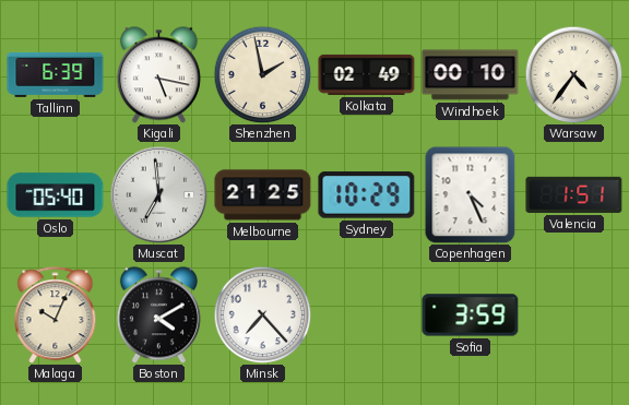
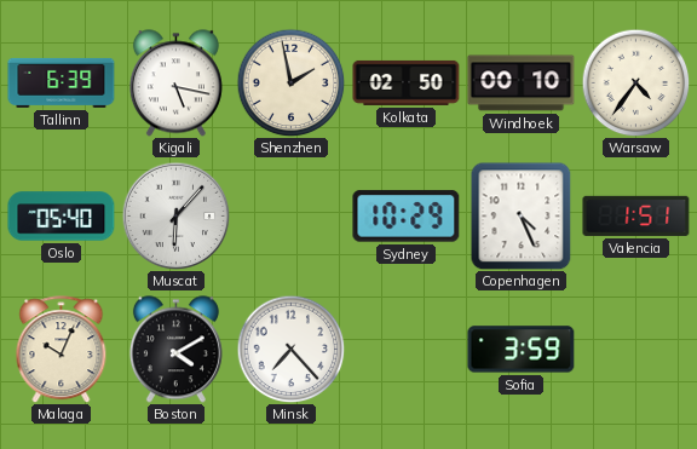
Kolkata: 02:49 -> 02:50 (407, 82)
Muscat: 6:59 -> 6:07 (175, 215)
Melbourne: 21:25 -> none (263, 195)
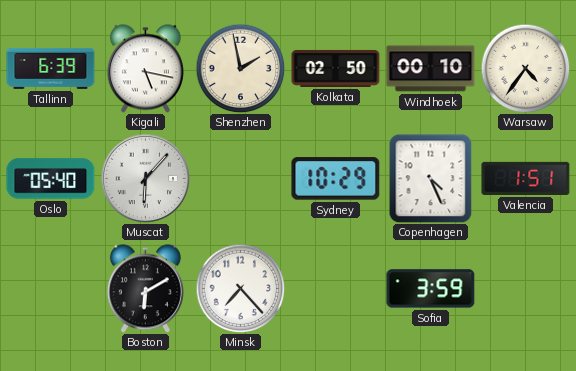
Malaga: 10:04 -> none (62, 350)
Boston: 4:10 -> 6:10 (145, 289)
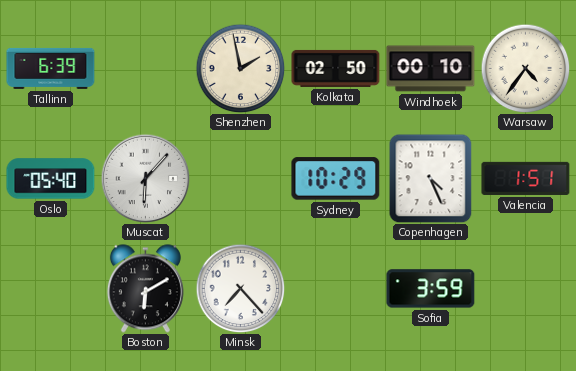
Kigali: 5:17 -> none (145, 69)
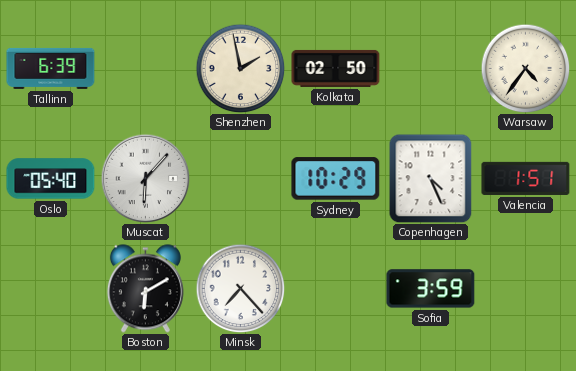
Windhoek: 00:10 -> none (431, 69)
